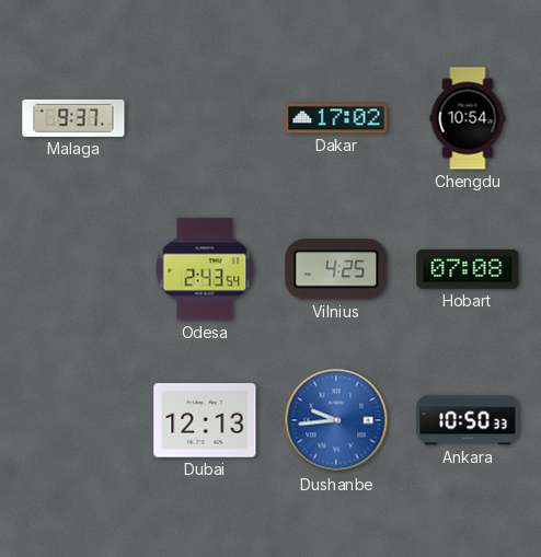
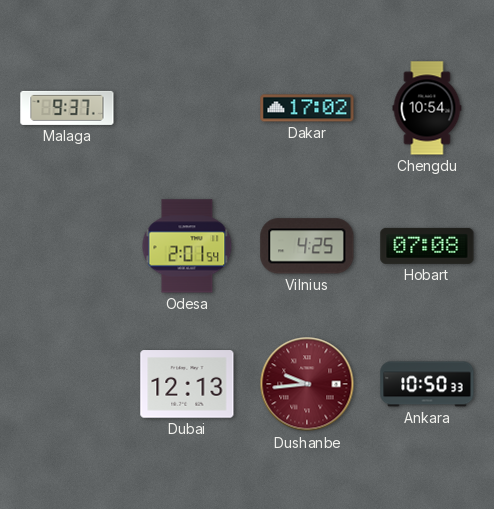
Odesa: 2:43 -> 2:01 (187, 246)
Dushanbe dial: blue -> burgundy (307, 384)
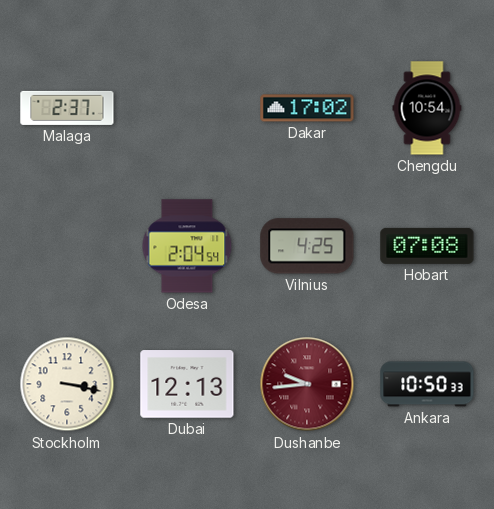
Malaga: 9:37 -> 2:37 (67, 108)
Odesa: 2:01 -> 2:04 (187, 246)
Stockholm: none -> 3:17 (67, 384)
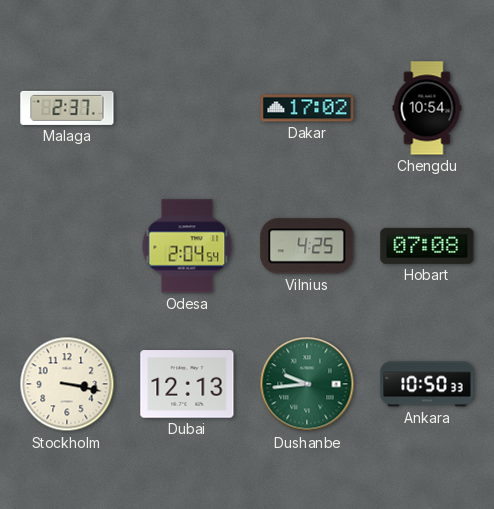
Dushanbe dial: burgundy -> green (307, 384)
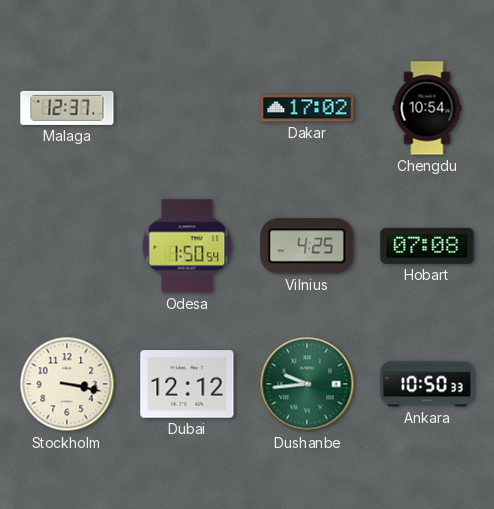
Malaga: 2:37 -> 12:37 (67, 108)
Odesa: 2:04 -> 1:50 (187, 246)
Dubai: 12:13 -> 12:12 (187, 384)
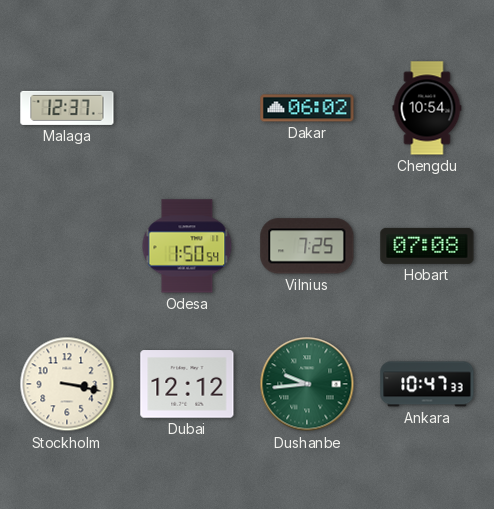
Dakar: 17:02 -> 06:02 (307, 108)
Vilnius: 4:25 -> 7:25 (307, 246)
Ankara: 10:50 -> 10:47 (427, 384)
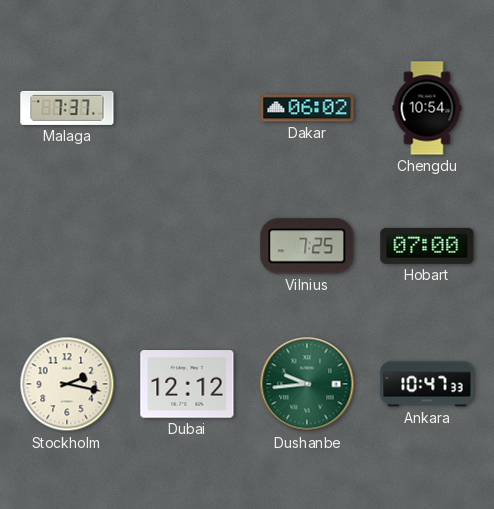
Malaga: 12:37 -> 7:37 (67, 108)
Odesa: 1:50 -> none (187, 246)
Hobart: 07:08 -> 07:00 (427, 246)
Stockholm: 3:17 -> 2:17 (67, 384)
